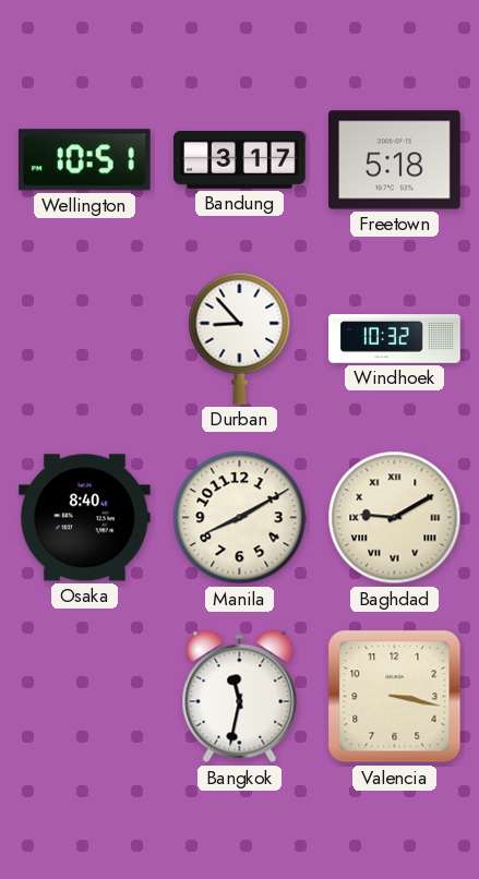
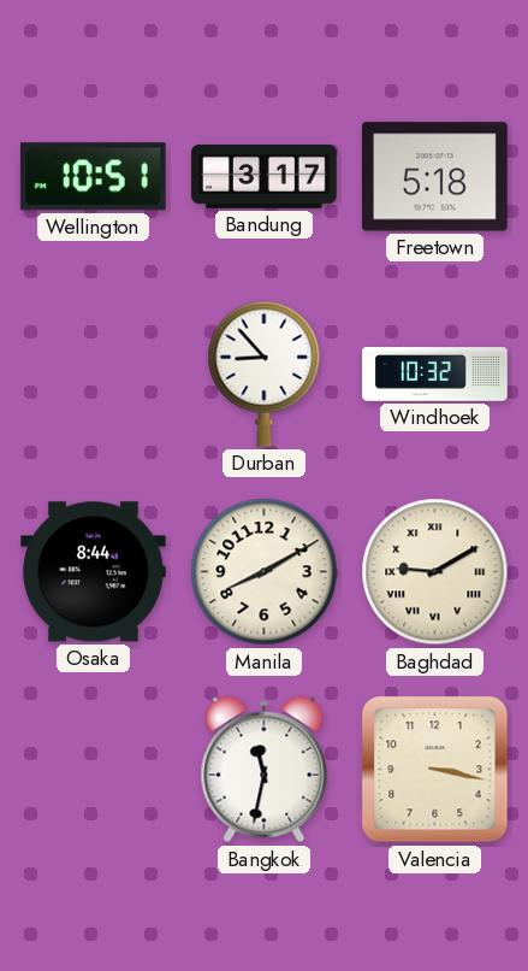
Osaka: 8:40 -> 8:44 (94, 572)
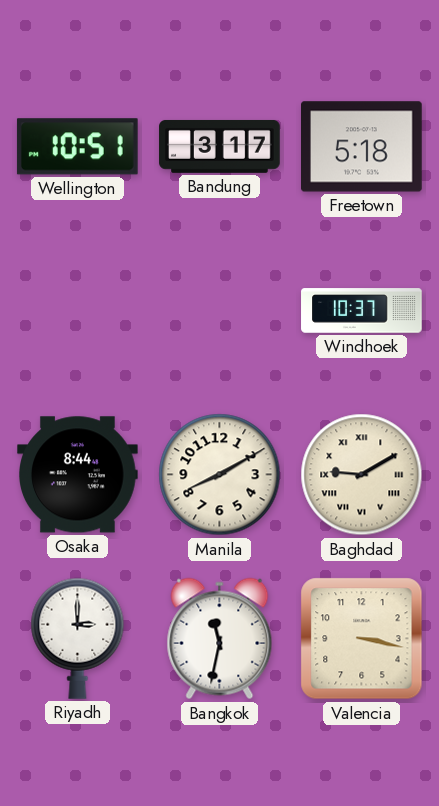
Durban: 8:53 -> none (265, 373)
Windhoek: 10:32 -> 10:37 (362, 311)
Riyadh: none -> 3:00 (78, 638)
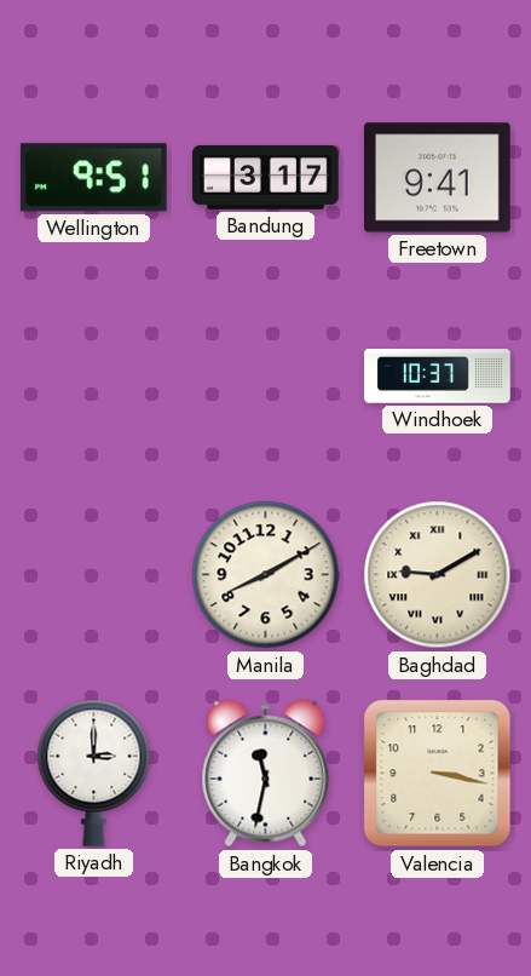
Wellington: 10:51 -> 9:51 (93, 178)
Freetown: 5:18 -> 9:41 (438, 178)
Osaka: 8:44 -> none (78, 475)
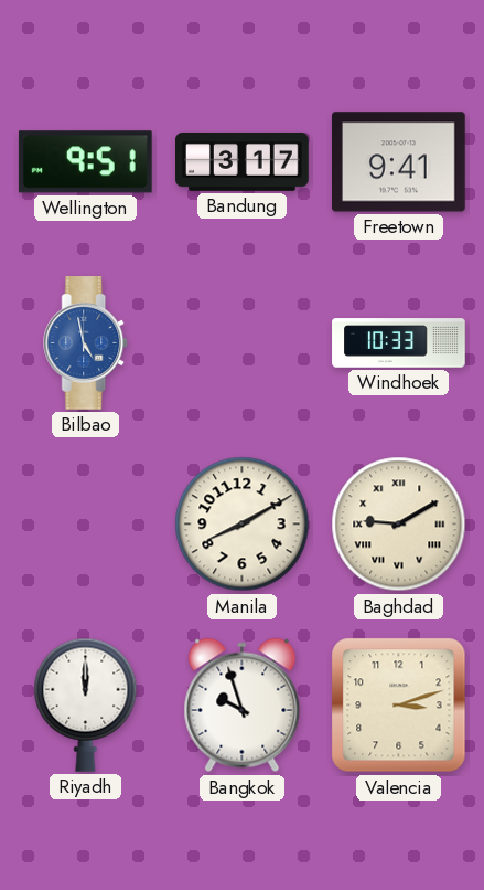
Bilbao: none -> 4:58 (86, 343)
Windhoek: 10:37 -> 10:33 (399, 343)
Riyadh: 3:00 -> 12:00 (86, 704)
Bangkok: 11:32 -> 9:57 (243, 706)
Valencia: 3:17 -> 3:12 (399, 706)
